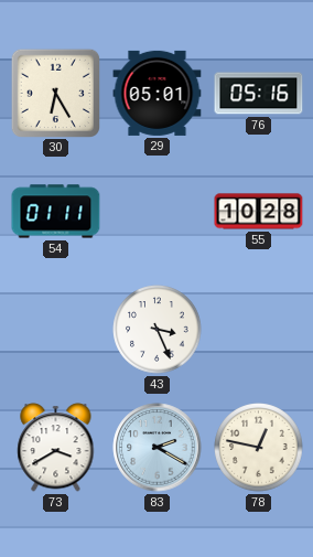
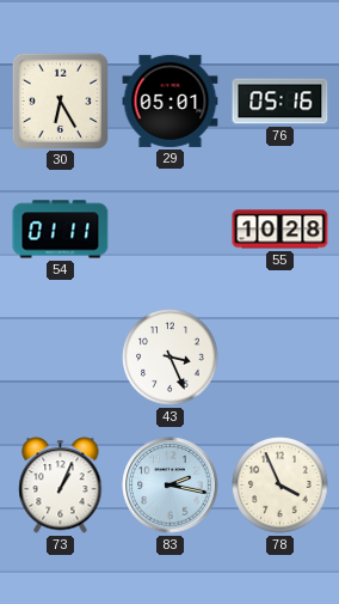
73: 3:40 -> 1:04 (61, 486)
83: 2:20 -> 2:17 (171, 486)
78: 12:47 -> 3:56 (281, 486)
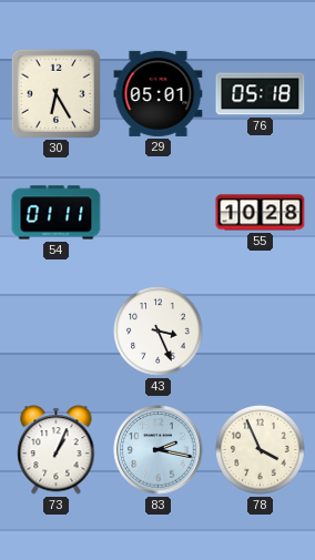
76: 05:16 -> 05:18 (261, 94)
